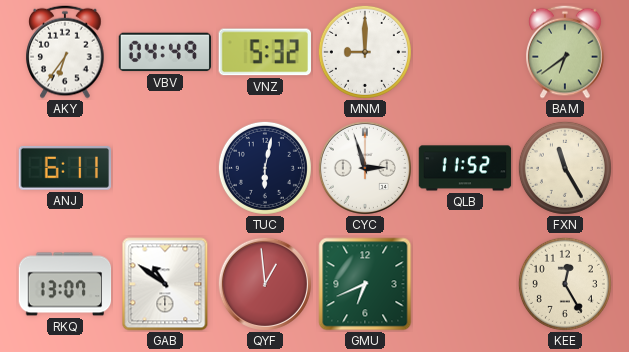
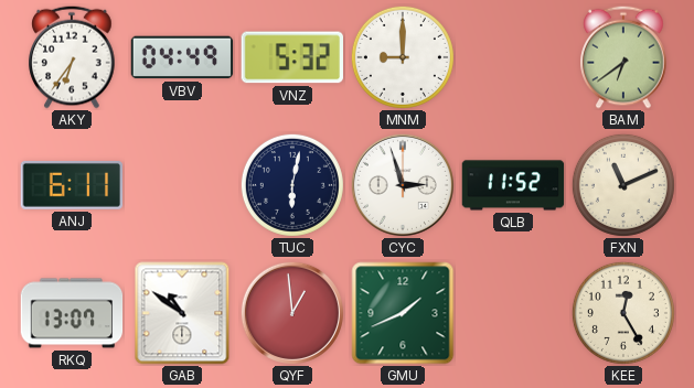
FXN: 11:25 -> 11:11 (623, 185)
GMU: 6:41 -> 1:41 (403, 313)
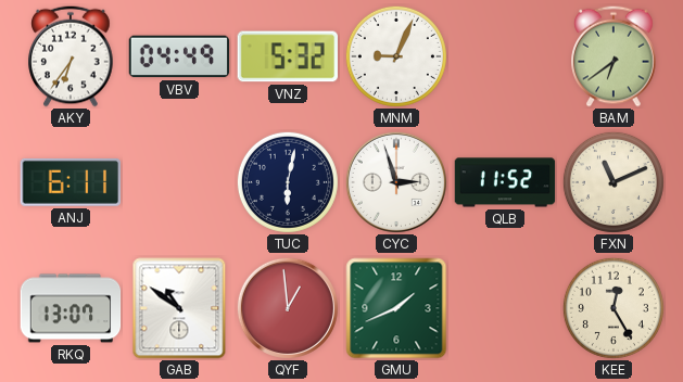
MNM: 9:00 -> 9:04 (396, 56)
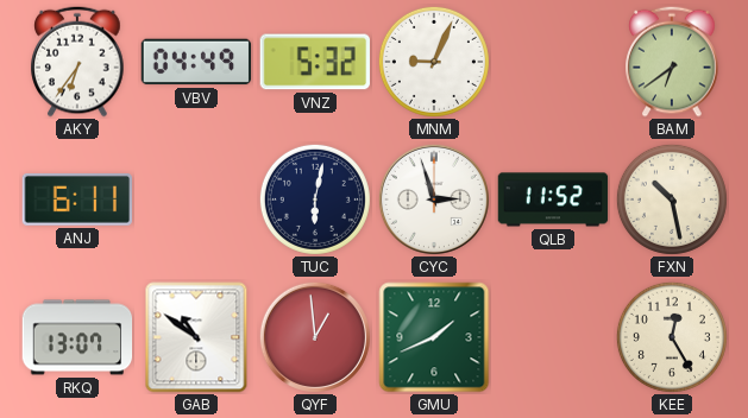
FXN: 11:11 -> 10:28 (672, 199)
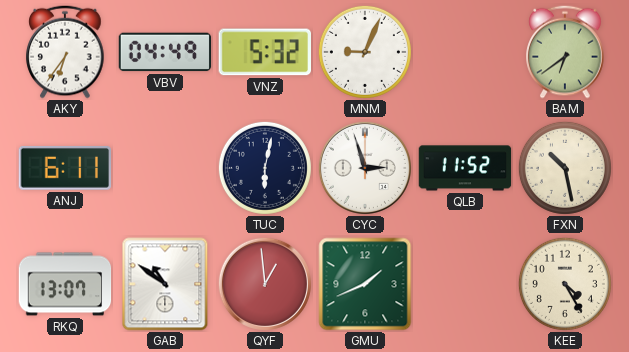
KEE: 12:25 -> 4:25 (565, 284)
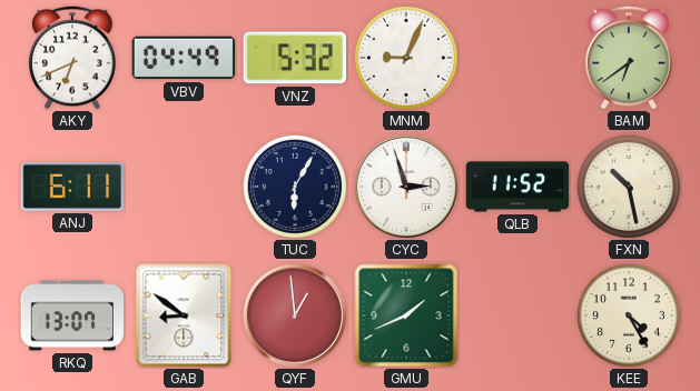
AKY: 6:36 -> 6:41 (72, 58)
TUC: 6:02 -> 6:05 (295, 187)
GAB: 10:51 -> 8:51 (184, 315)
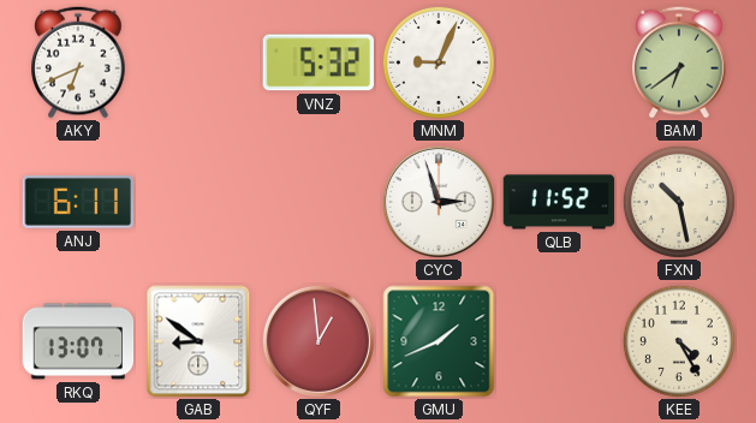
VBV: 04:49 -> none (184, 58)
TUC: 6:05 -> none (295, 187)
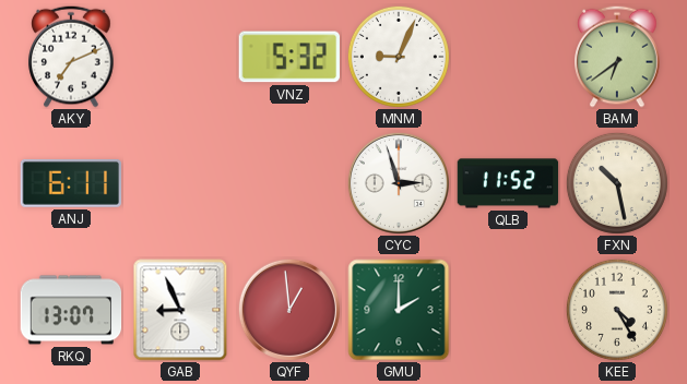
AKY: 6:41 -> 7:11 (71, 57)
GAB: 8:51 -> 8:56 (180, 310)
GMU: 1:41 -> 2:00 (399, 310)
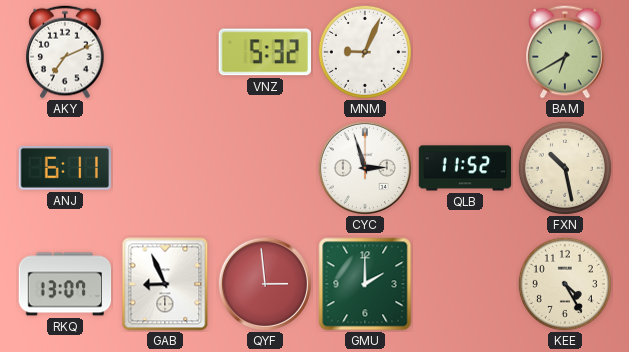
BAM: 6:39 -> 6:40 (565, 52)
QYF: 12:59 -> 2:59 (265, 284)
